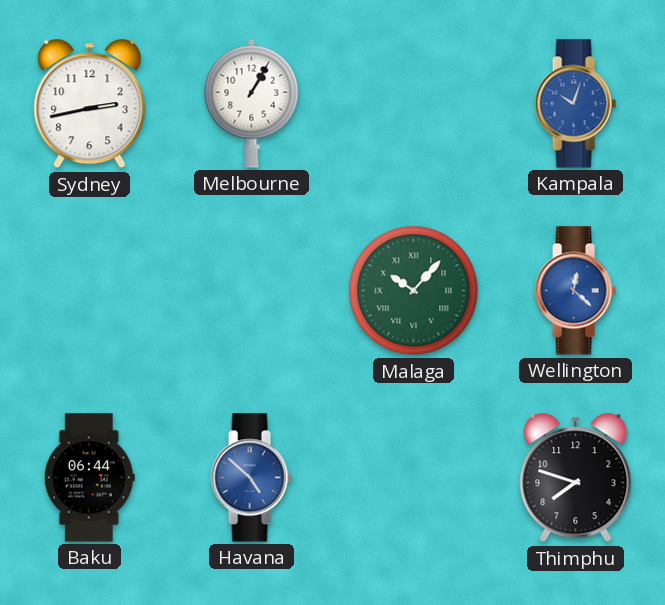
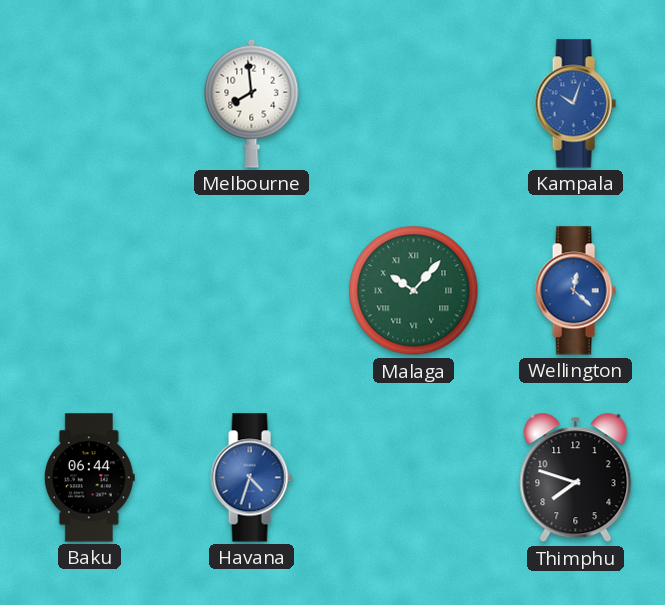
Sydney: 2:43 -> none (90, 104)
Melbourne: 1:05 -> 7:59 (252, 103)
Havana: 4:52 -> 4:33 (251, 478)
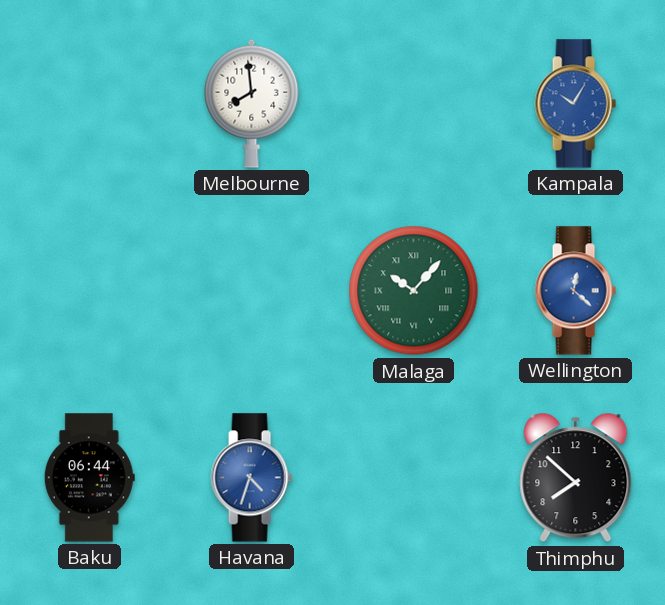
Kampala: 10:03 -> 10:05 (575, 104)
Thimphu: 7:48 -> 7:52 (576, 478)
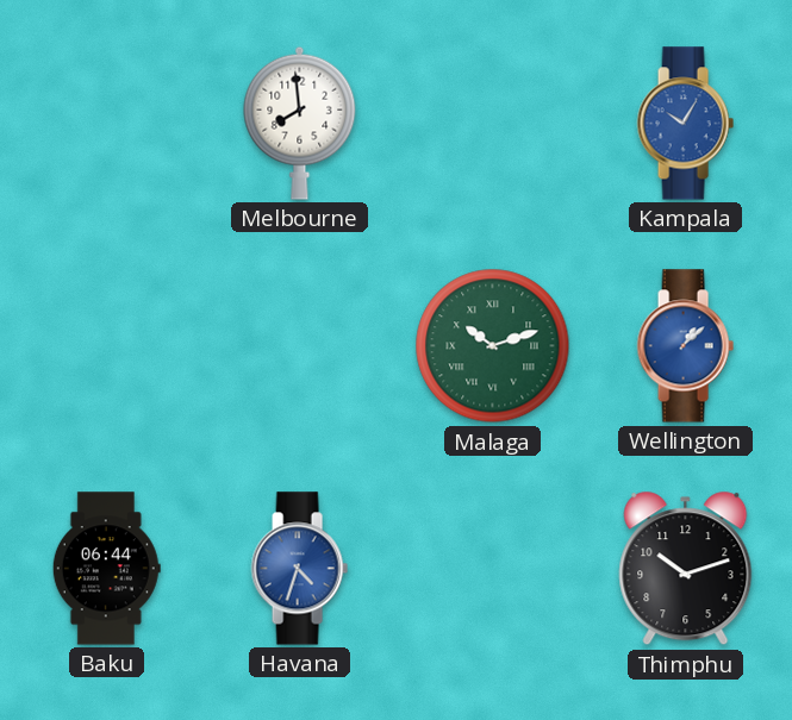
Malaga: 10:07 -> 10:12 (493, 346)
Wellington: 12:22 -> 1:08 (685, 346)
Thimphu: 7:52 -> 10:12 (686, 569)
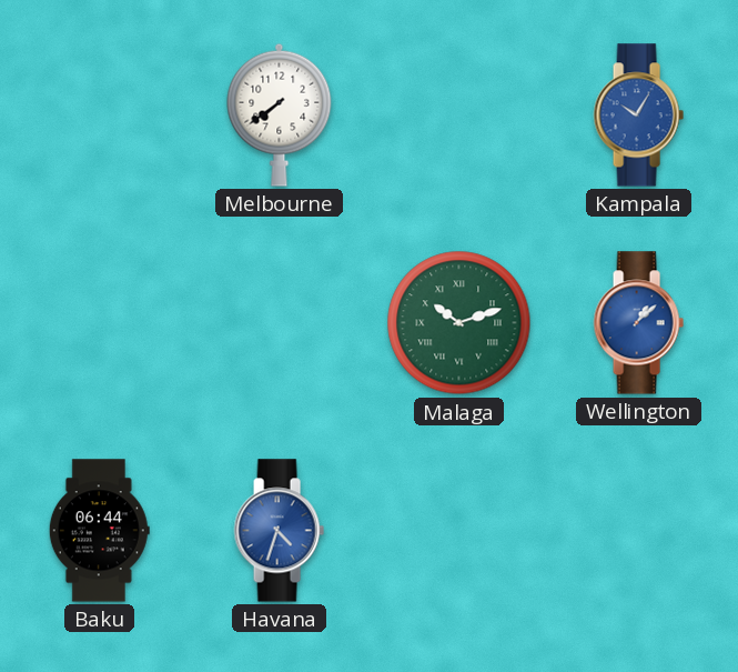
Melbourne: 7:59 -> 7:39 (280, 114)
Thimphu: 10:12 -> none (686, 569)
